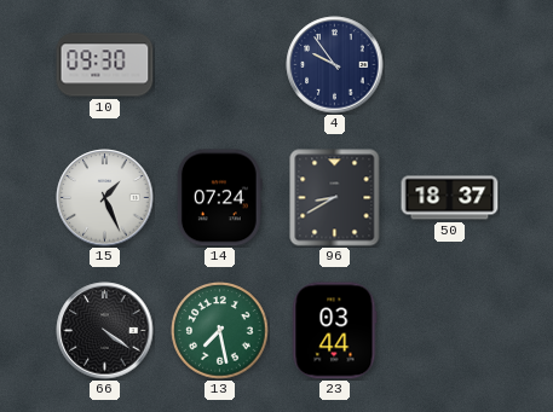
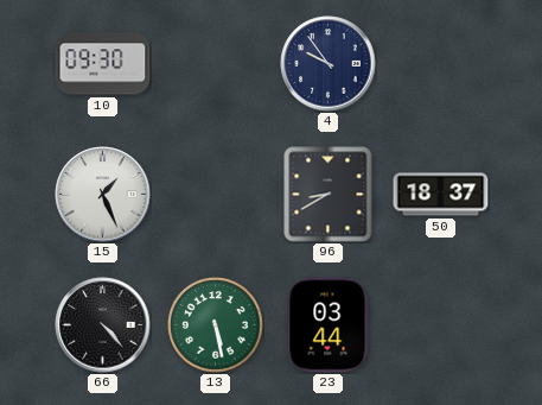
14: 07:24 -> none (219, 198)
66: 4:21 -> 4:23 (103, 325)
13: 7:28 -> 5:28 (216, 325)
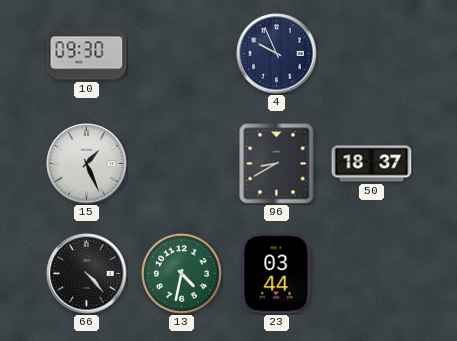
4: 9:54 -> 9:56 (277, 54)
13: 5:28 -> 4:32 (182, 274)
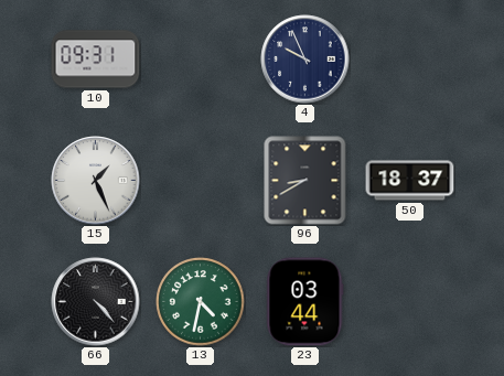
10: 09:30 -> 09:31 (96, 60)
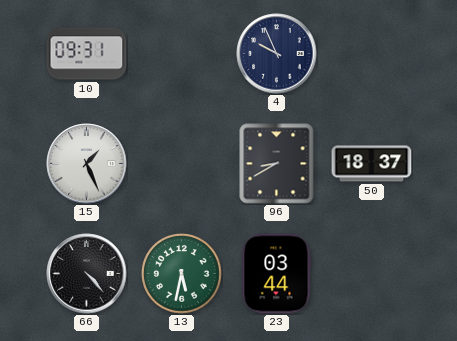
13: 4:32 -> 5:32 (182, 274)
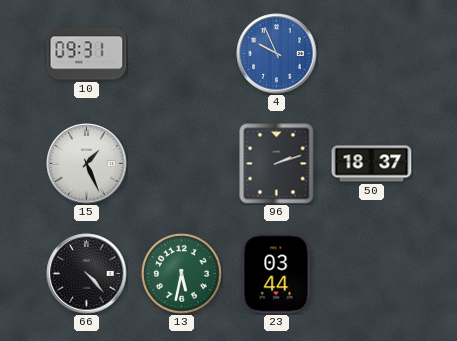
4 dial: navy -> blue (277, 54)
96: 8:40 -> 2:12 (277, 164)
